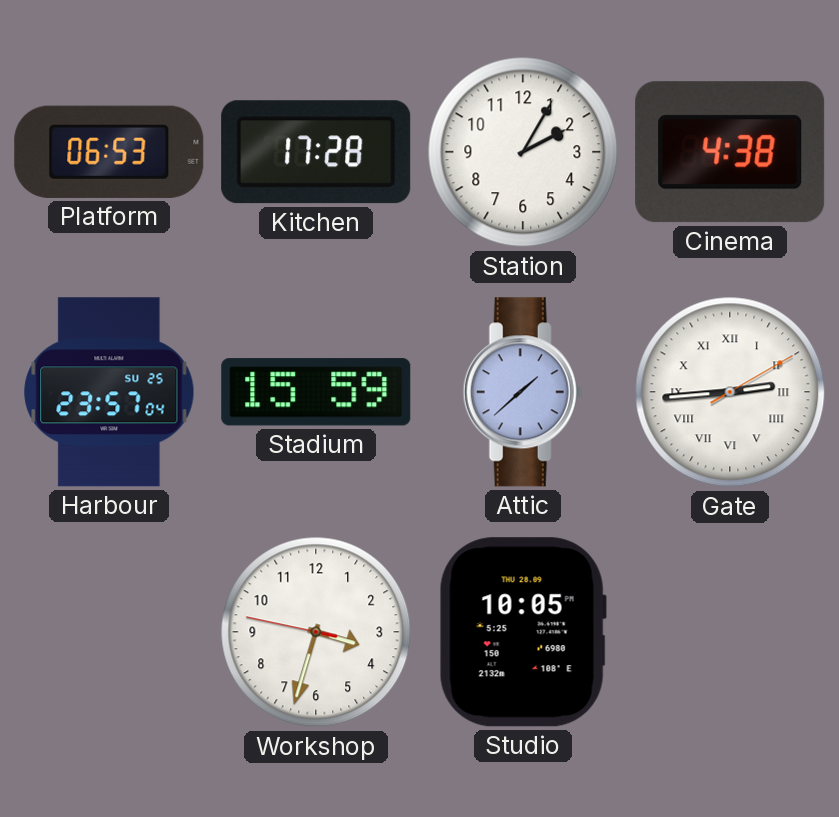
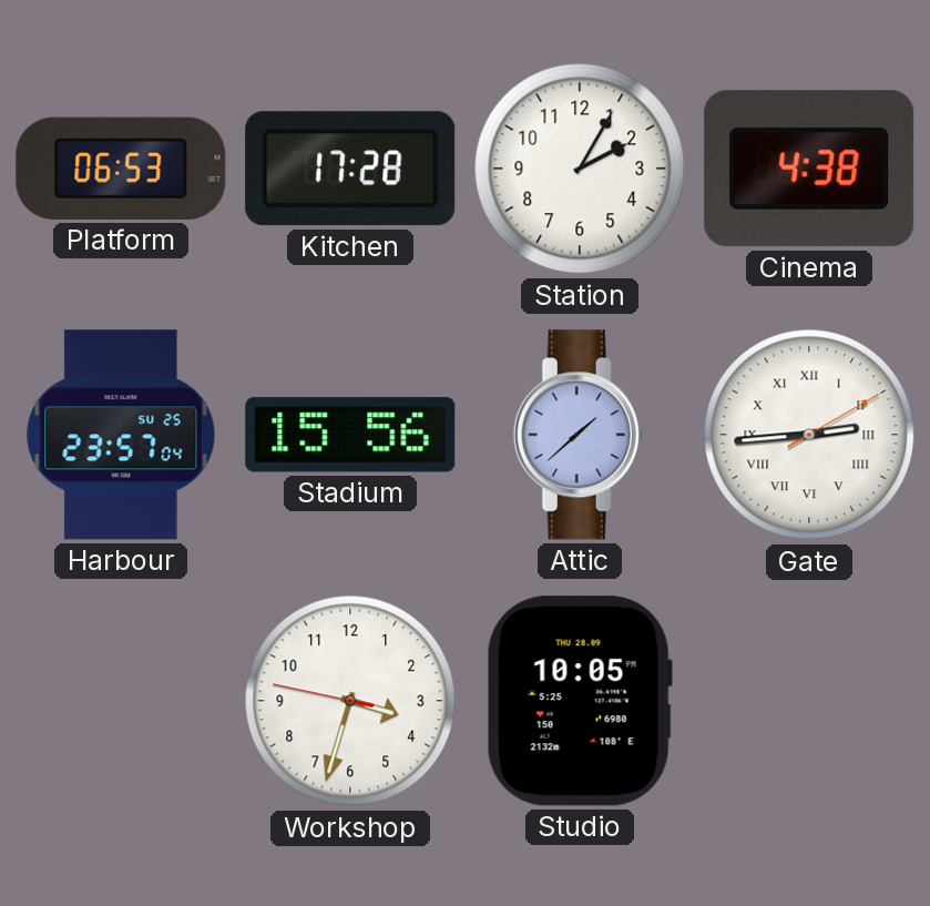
Stadium: 15:59 -> 15:56 (350, 435)
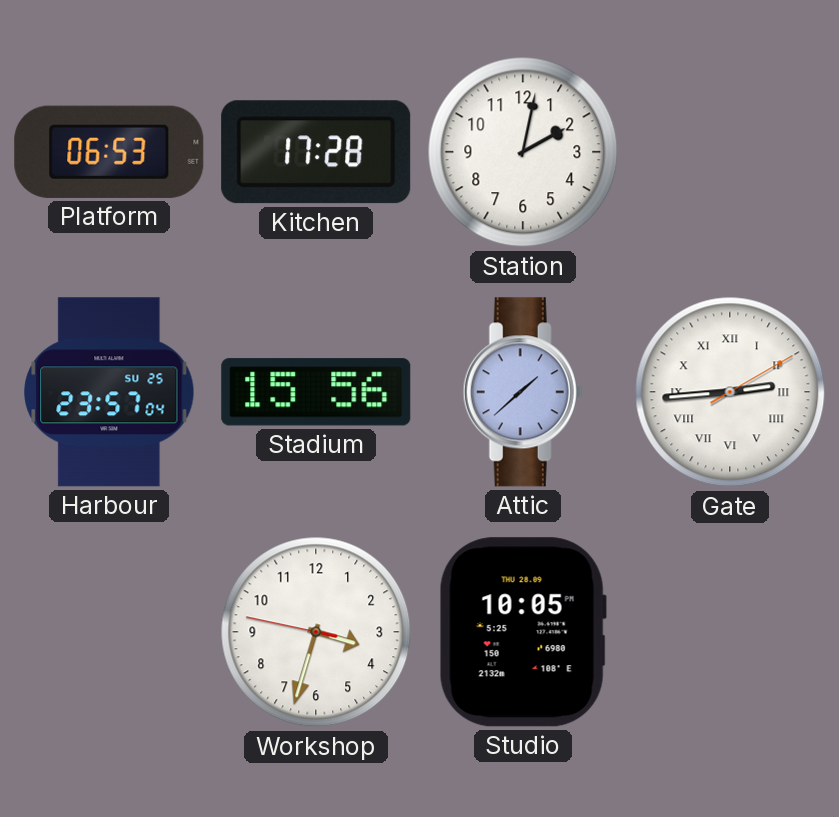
Station: 2:05 -> 2:02 (523, 152)
Cinema: 4:38 -> none (809, 169)
